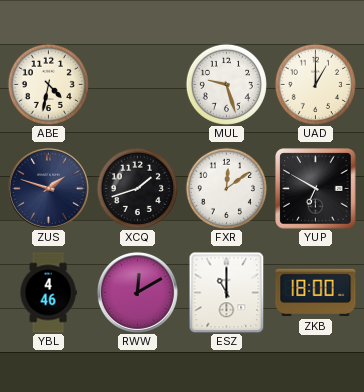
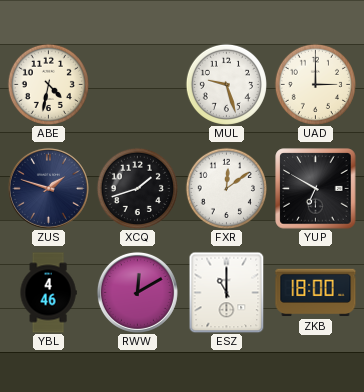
UAD: 1:00 -> 3:00 (315, 84)
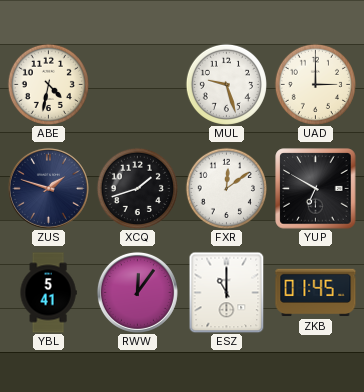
YBL: 4:46 -> 5:41 (48, 293)
RWW: 12:10 -> 12:06 (137, 292)
ZKB: 18:00 -> 01:45 (316, 293)
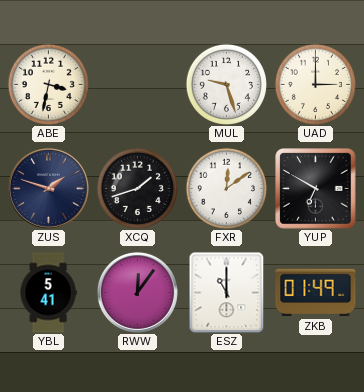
ABE: 4:32 -> 3:32 (48, 84)
ZKB: 01:45 -> 01:49 (316, 293)
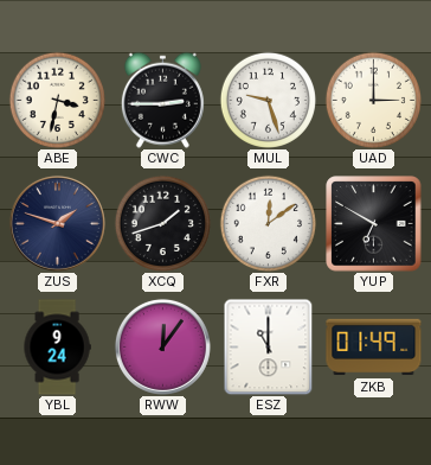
CWC: none -> 2:45 (162, 100)
YBL: 5:41 -> 9:24 (57, 348)
